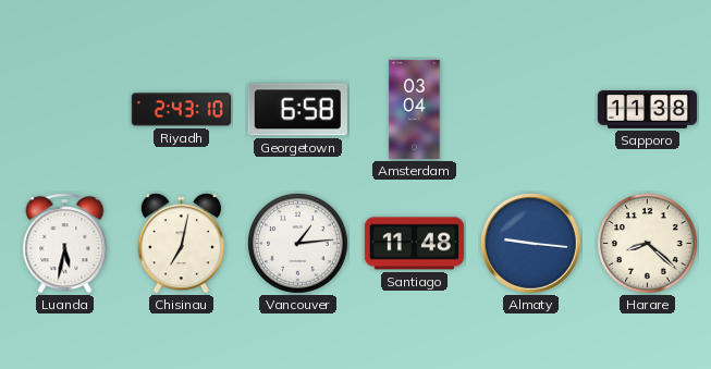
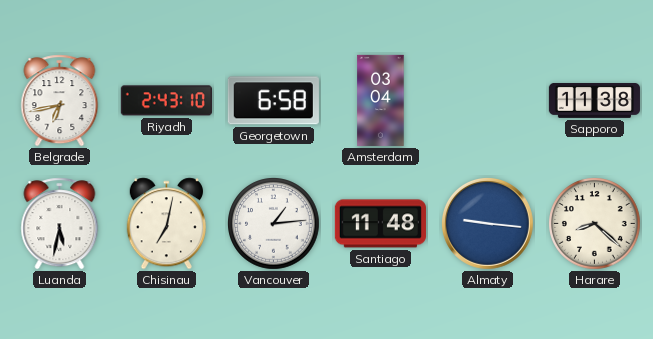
Belgrade: none -> 6:43 (60, 101)
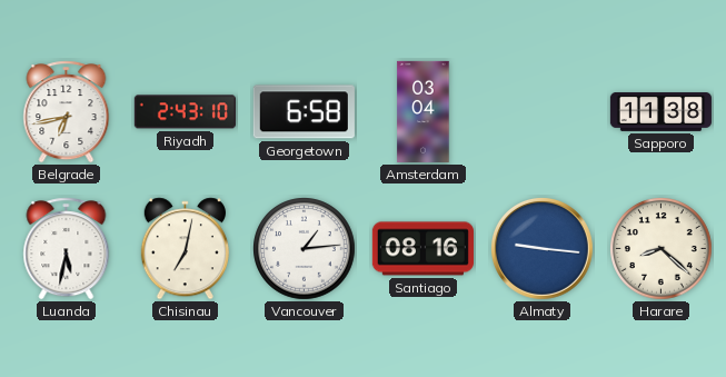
Santiago: 11:48 -> 08:16 (422, 249)
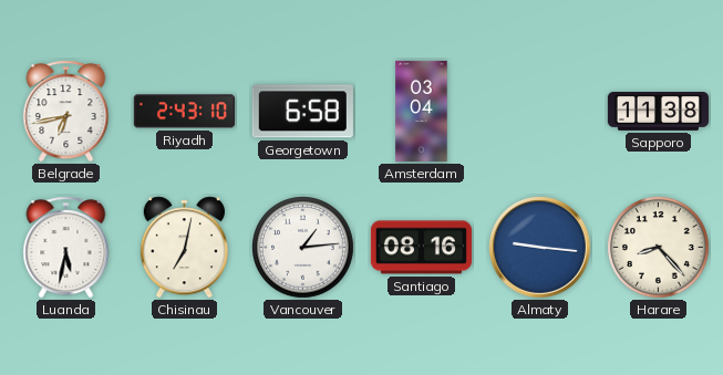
Harare: 8:22 -> 8:23 (659, 248)
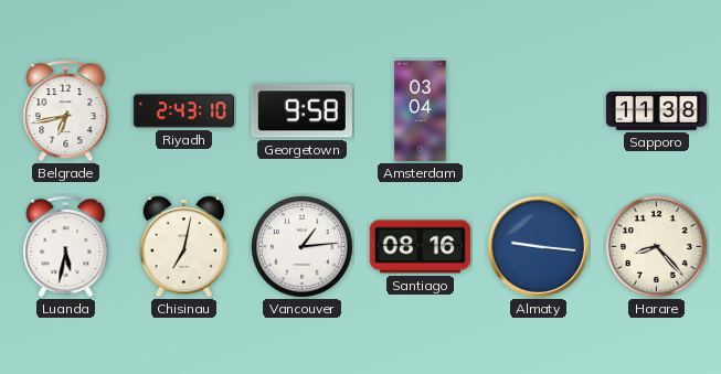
Georgetown: 6:58 -> 9:58 (301, 111)
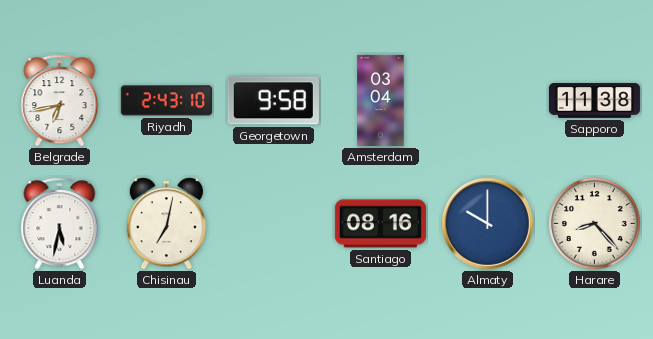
Vancouver: 1:14 -> none (303, 247)
Almaty: 9:16 -> 10:00 (488, 224)
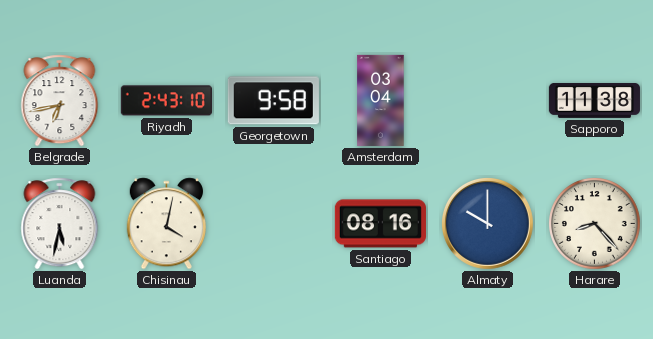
Chisinau: 7:02 -> 4:02 (166, 224)
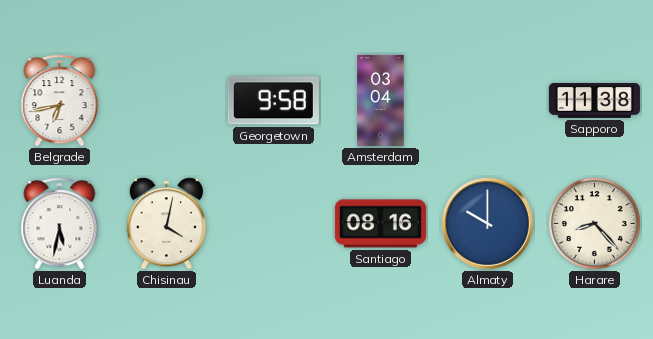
Riyadh: 2:43 -> none (166, 101)
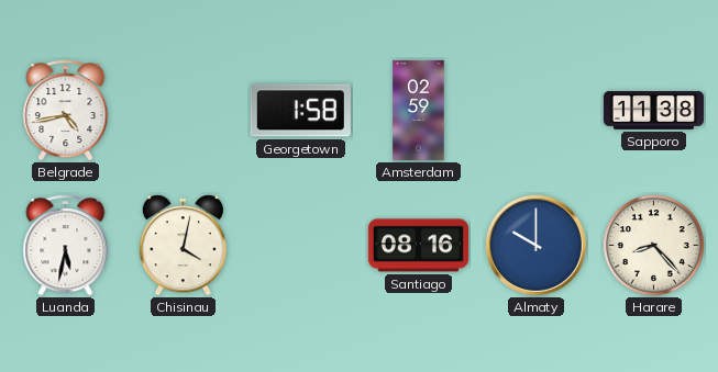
Belgrade: 6:43 -> 4:43 (66, 111)
Georgetown: 9:58 -> 1:58 (300, 111)
Amsterdam: 03:04 -> 02:59 (419, 110)
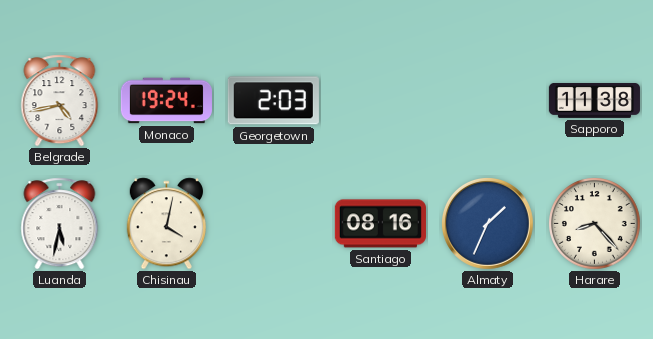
Monaco: none -> 19:24 (166, 101)
Georgetown: 1:58 -> 2:03 (273, 101)
Amsterdam: 02:59 -> none (419, 110)
Almaty: 10:00 -> 1:34 (488, 224)
